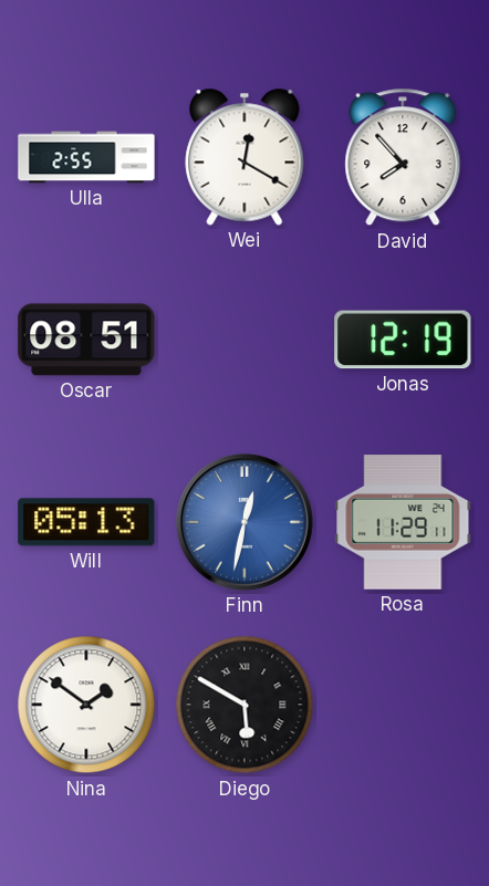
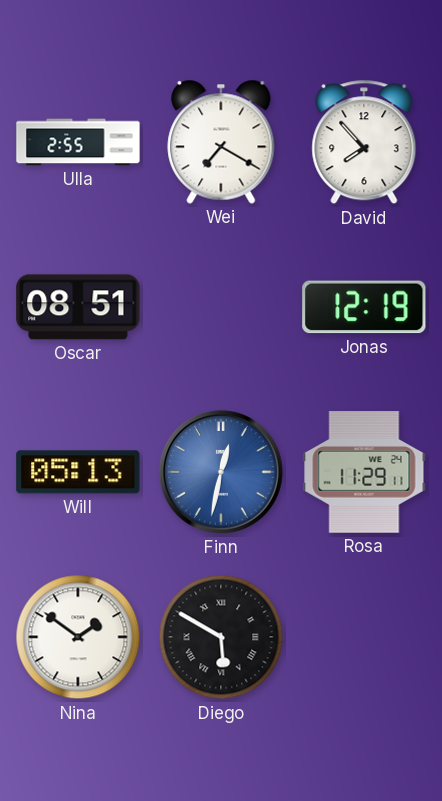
Wei: 12:20 -> 7:20 (221, 142)
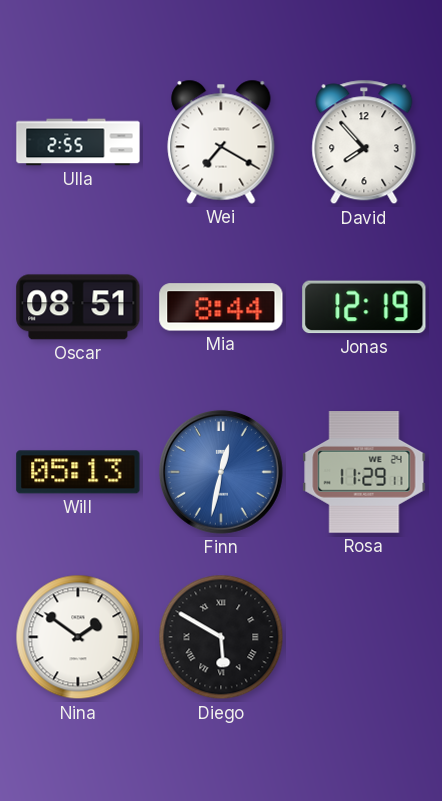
Mia: none -> 8:44 (221, 307)
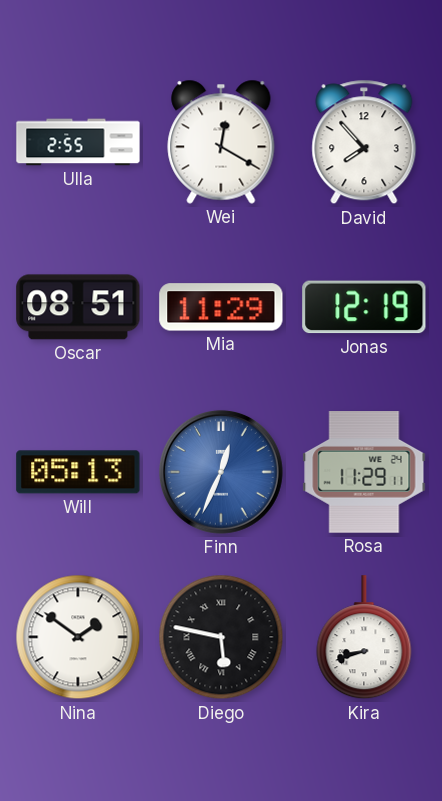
Wei: 7:20 -> 12:20 (221, 142)
Mia: 8:44 -> 11:29 (221, 307)
Finn: 12:32 -> 12:34 (221, 472)
Diego: 5:50 -> 5:47 (221, 637)
Kira: none -> 8:42 (364, 638)
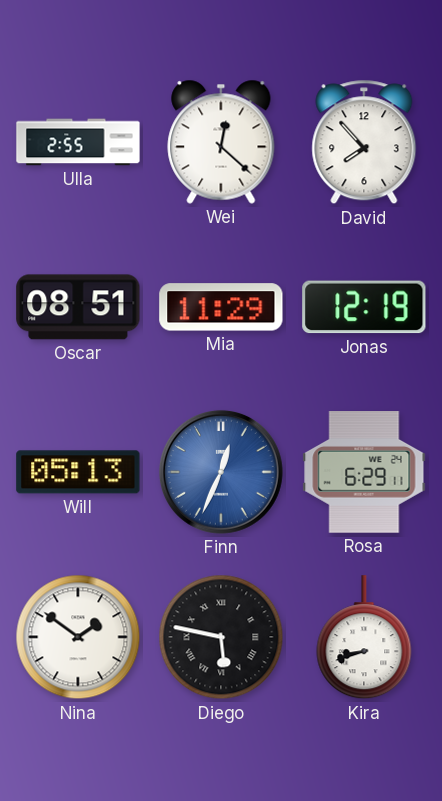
Wei: 12:20 -> 12:22 (221, 142)
Rosa: 11:29 -> 6:29 (364, 472)
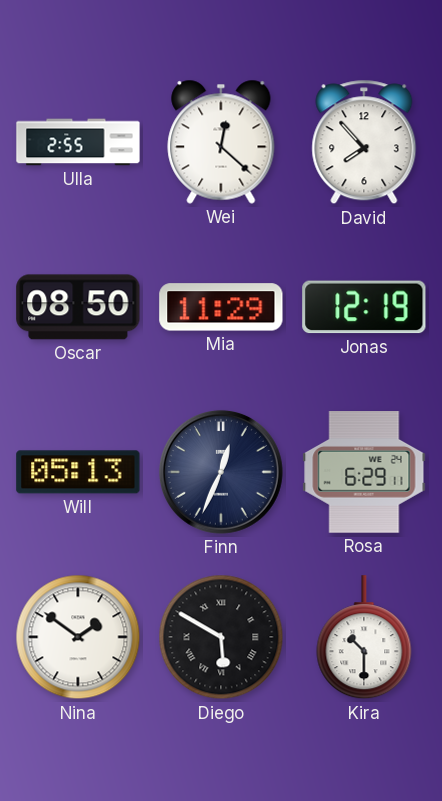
Oscar: 08:51 -> 08:50 (78, 307)
Finn dial: blue -> navy (221, 472)
Diego: 5:47 -> 5:50 (221, 637)
Kira: 8:42 -> 10:30 (364, 638)
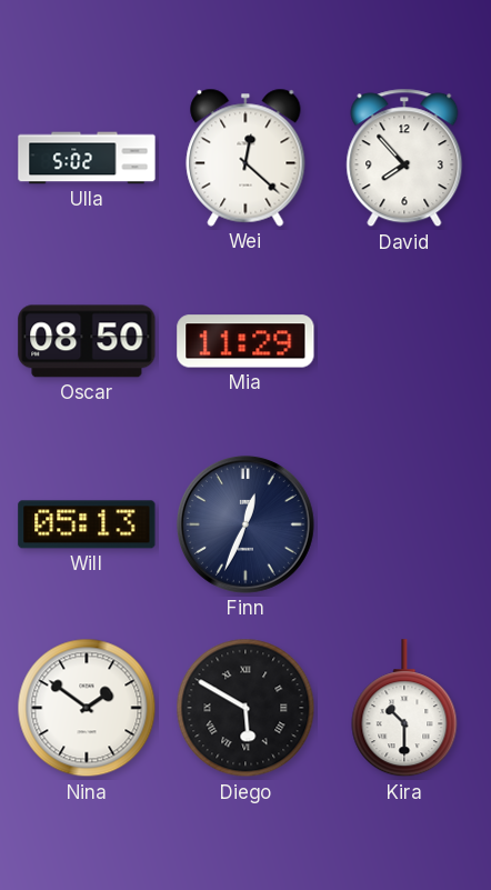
Ulla: 2:55 -> 5:02 (87, 158)
Jonas: 12:19 -> none (364, 307)
Rosa: 6:29 -> none (364, 472)
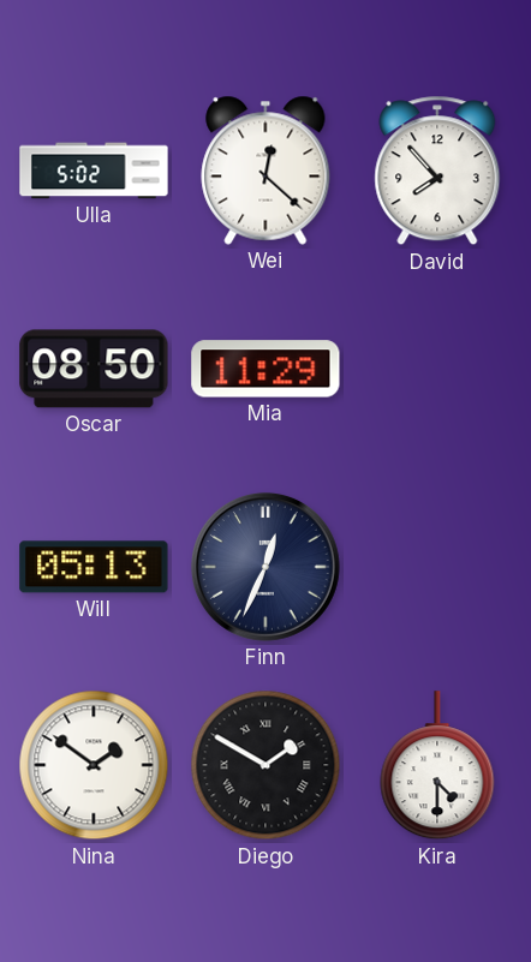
Diego: 5:50 -> 1:50 (265, 765)
Kira: 10:30 -> 4:30 (437, 766)
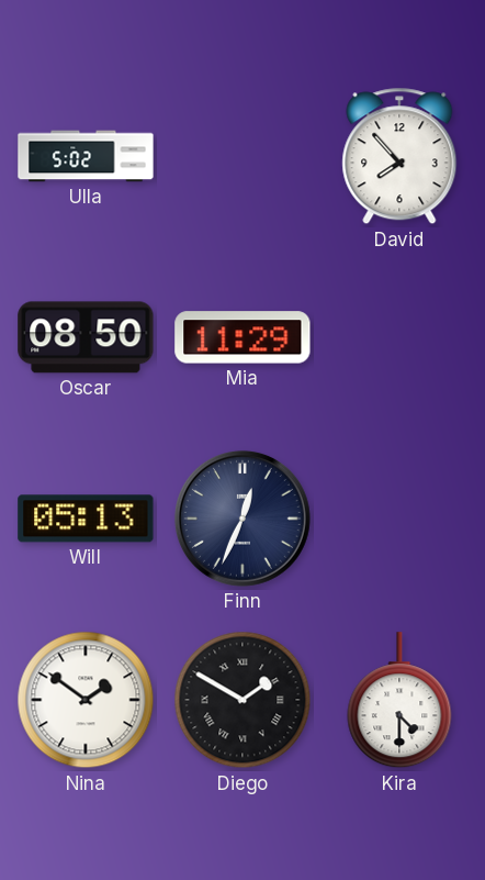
Wei: 12:22 -> none (265, 171)
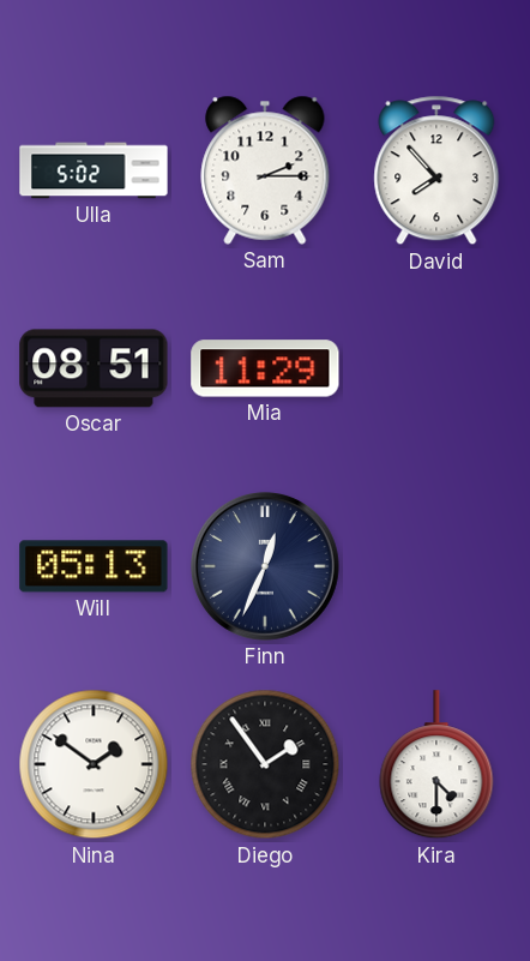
Sam: none -> 2:15 (265, 170)
Oscar: 08:50 -> 08:51 (94, 368)
Diego: 1:50 -> 1:54 (265, 764)
